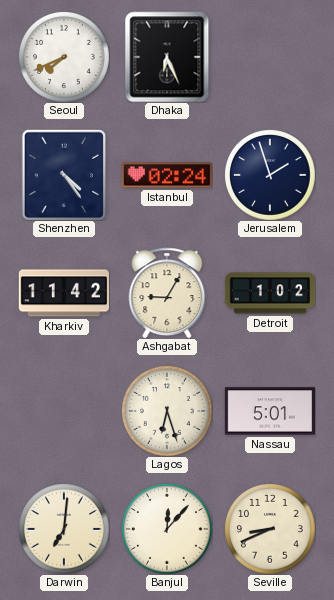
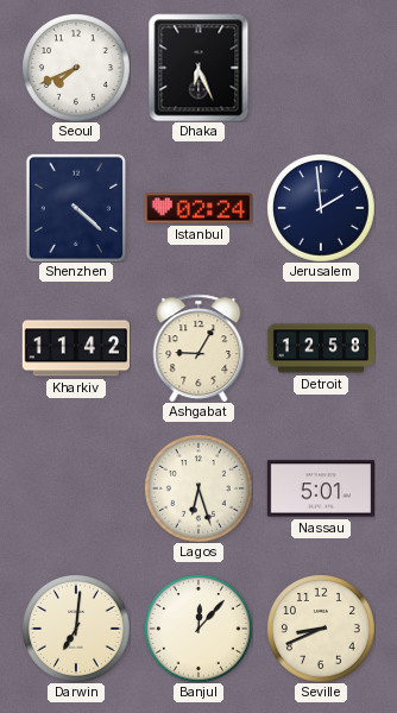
Shenzhen: 4:24 -> 4:22 (75, 207)
Jerusalem: 1:57 -> 1:59 (321, 208)
Detroit: 1:02 -> 12:58 (321, 348)
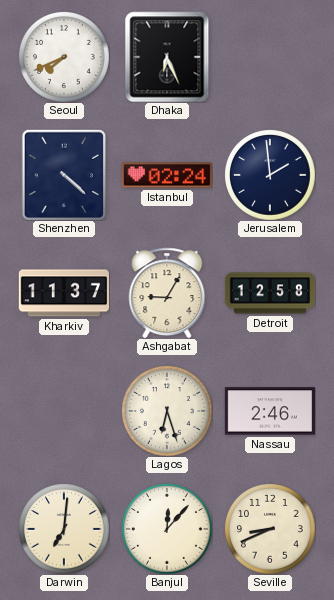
Kharkiv: 11:42 -> 11:37 (63, 293)
Nassau: 5:01 -> 2:46 (269, 411)
